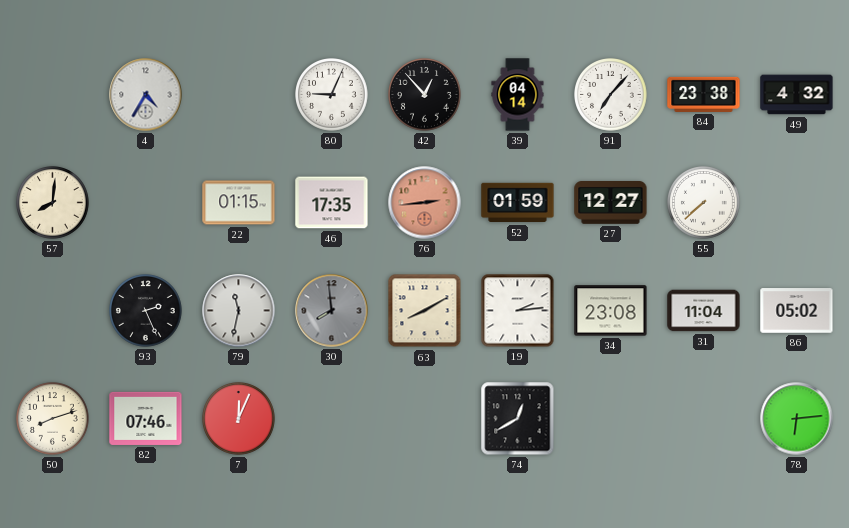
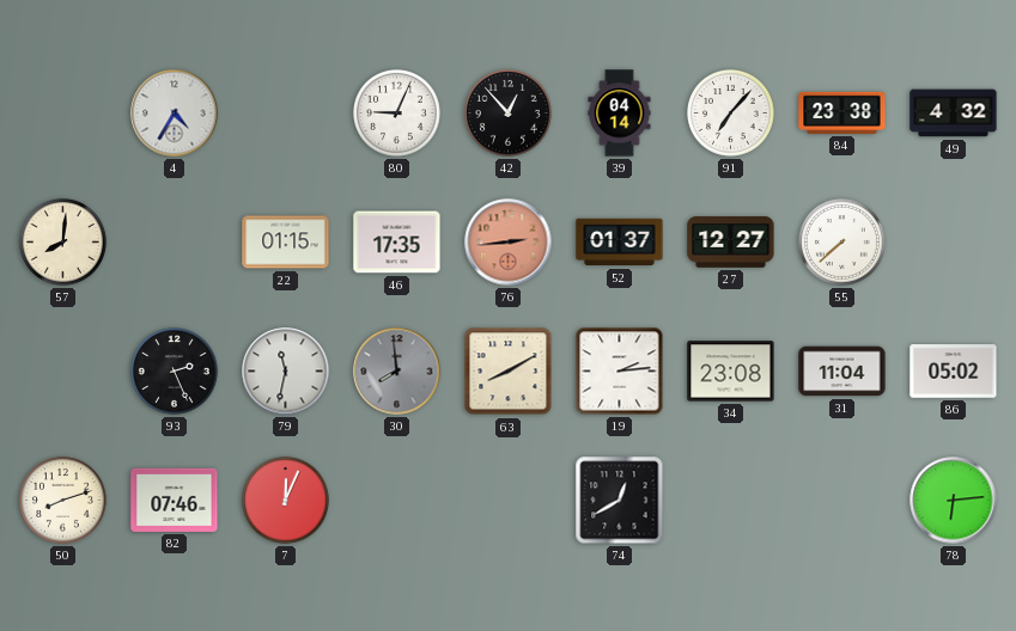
52: 01:59 -> 01:37 (620, 243)
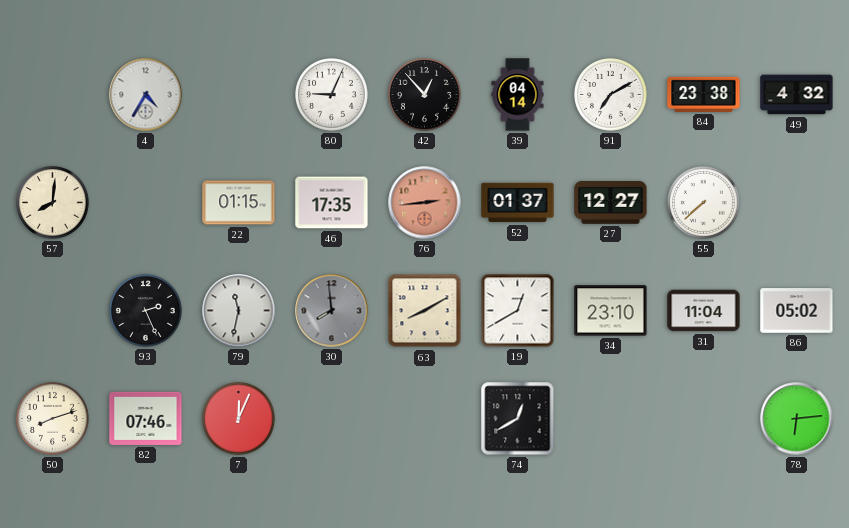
91: 7:07 -> 7:10 (611, 95)
19: 2:14 -> 12:40 (518, 311)
34: 23:08 -> 23:10 (611, 311)
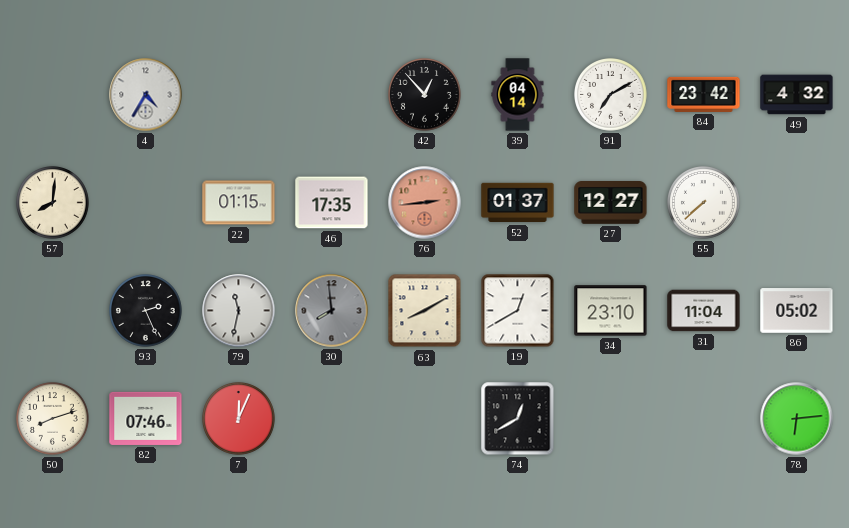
80: 9:04 -> none (332, 95)
84: 23:38 -> 23:42 (704, 94)
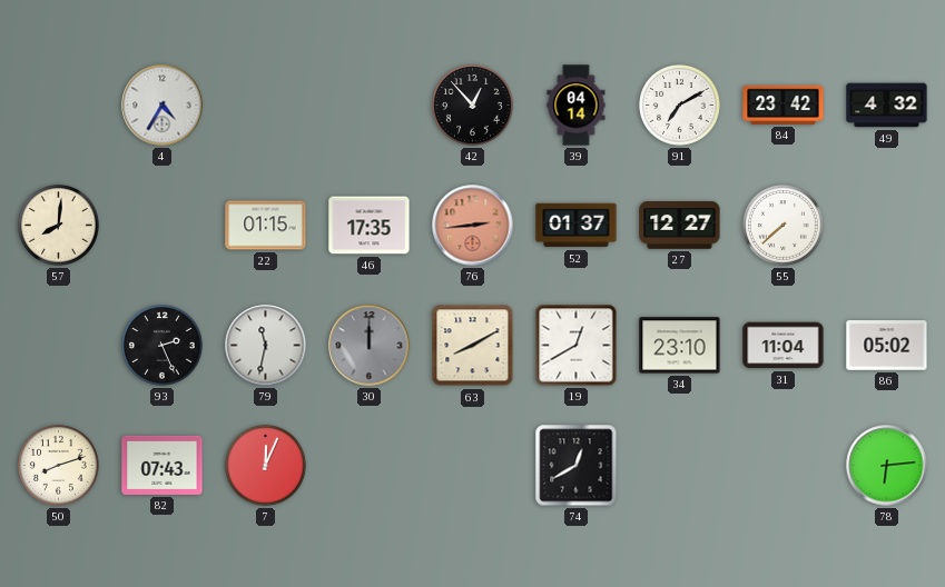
30: 7:59 -> 12:00 (370, 346)
82: 07:46 -> 07:43 (163, 465)
